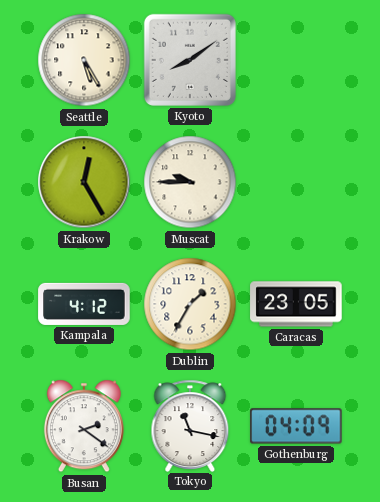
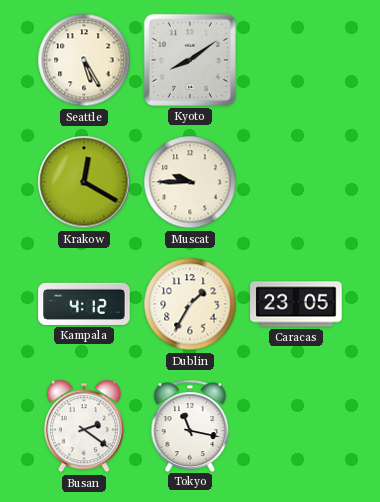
Krakow: 12:25 -> 12:20 (84, 182)
Gothenburg: 04:09 -> none (296, 426)
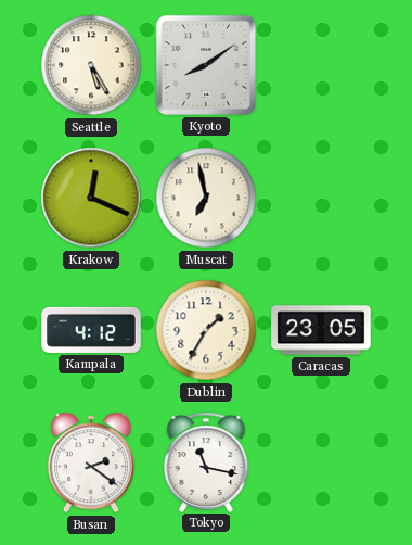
Krakow: 12:20 -> 12:19 (91, 198)
Muscat: 9:45 -> 6:58 (206, 198)
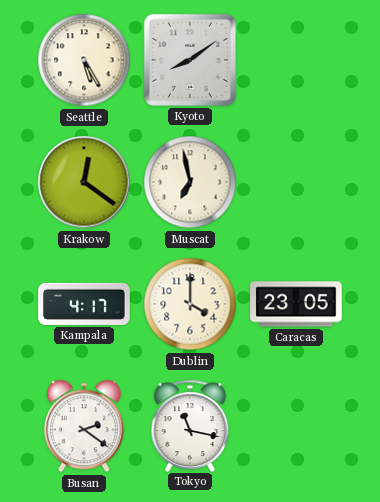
Krakow: 12:19 -> 12:21 (84, 182)
Kampala: 4:12 -> 4:17 (84, 304)
Dublin: 1:35 -> 4:00 (190, 304)
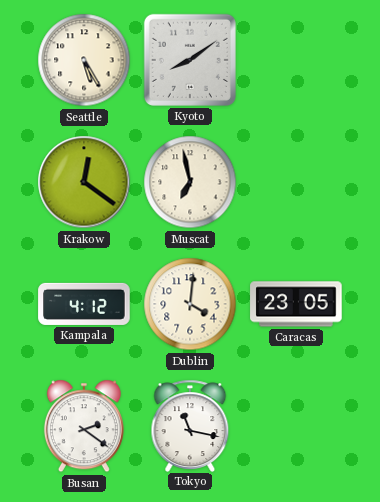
Kampala: 4:17 -> 4:12 (84, 304)
Dublin: 4:00 -> 4:01 (190, 304)
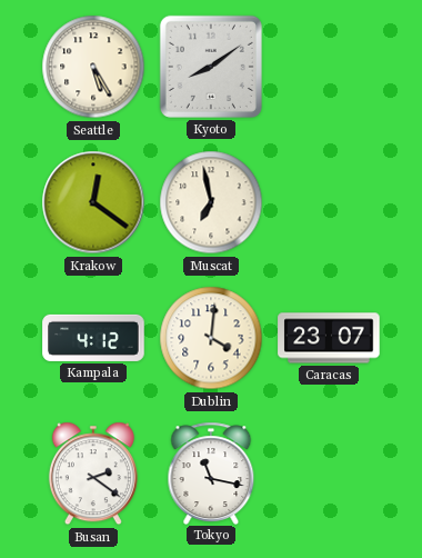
Caracas: 23:05 -> 23:07 (329, 338)
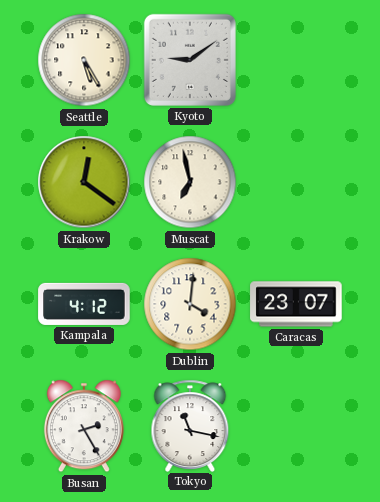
Kyoto: 8:09 -> 9:09 (190, 60)
Busan: 2:21 -> 2:25 (84, 426)
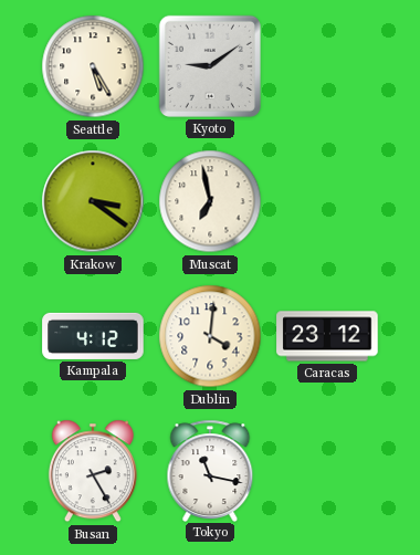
Krakow: 12:21 -> 3:21 (93, 201)
Caracas: 23:07 -> 23:12 (327, 336)
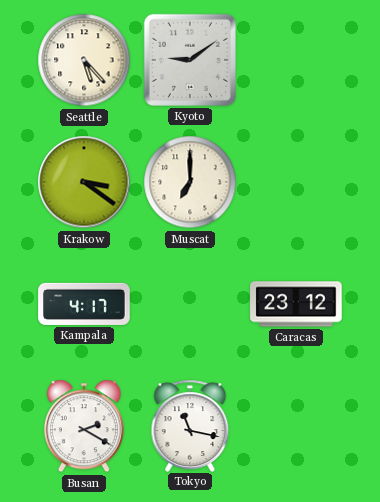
Seattle: 5:25 -> 5:23 (84, 60)
Muscat: 6:58 -> 7:00 (190, 182)
Kampala: 4:12 -> 4:17 (84, 304)
Dublin: 4:01 -> none (210, 336)
Busan: 2:25 -> 2:20 (84, 426)
